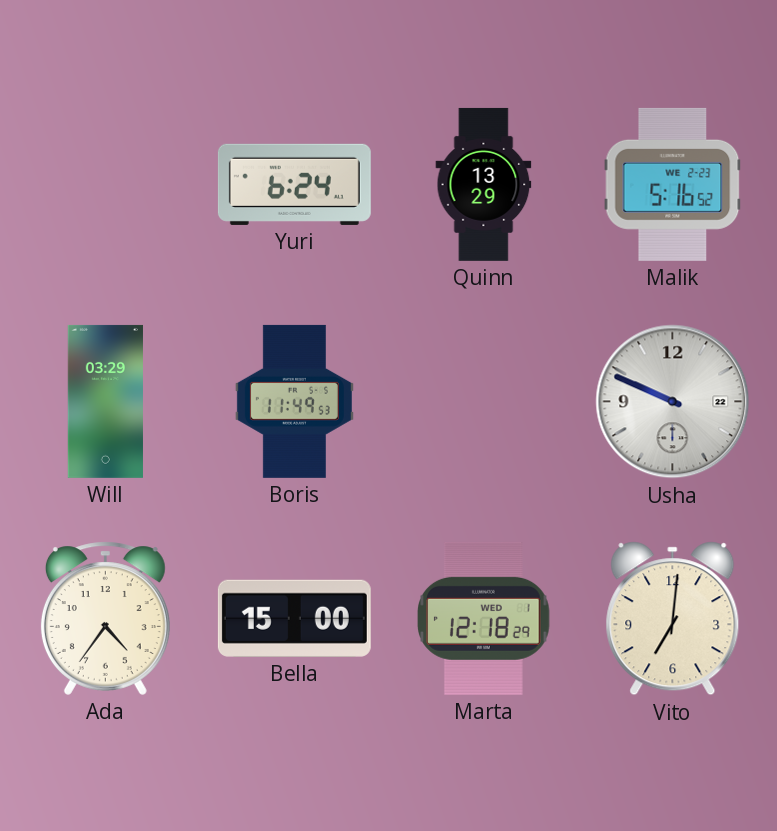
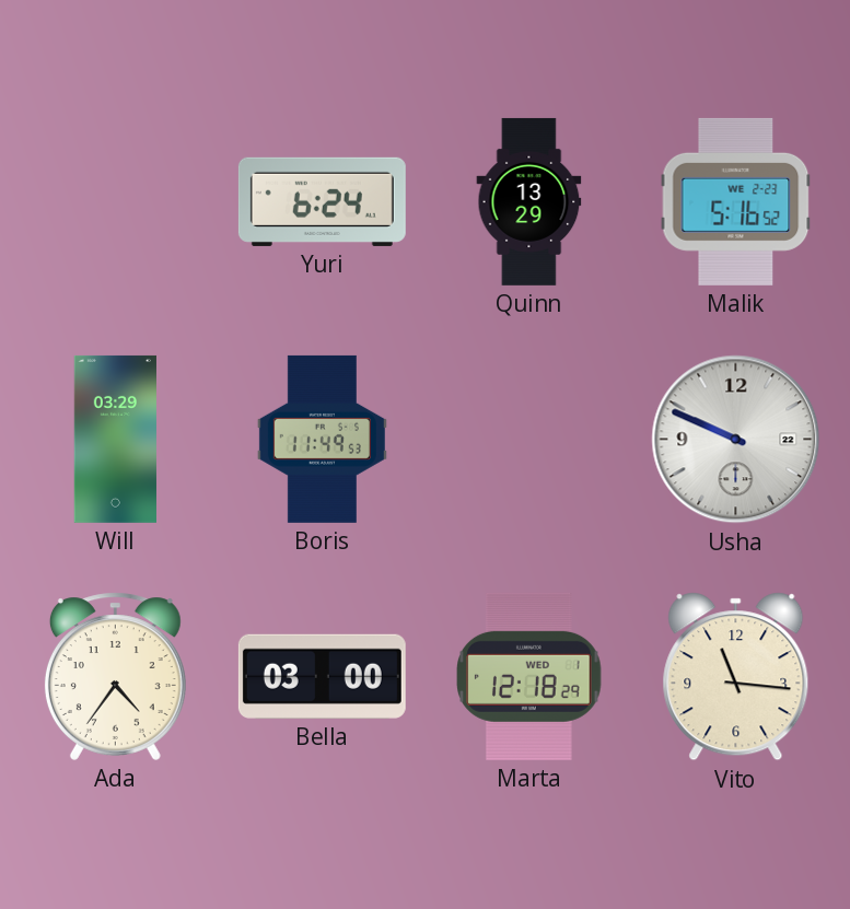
Bella: 15:00 -> 03:00 (322, 676)
Vito: 7:01 -> 11:16 (736, 677)
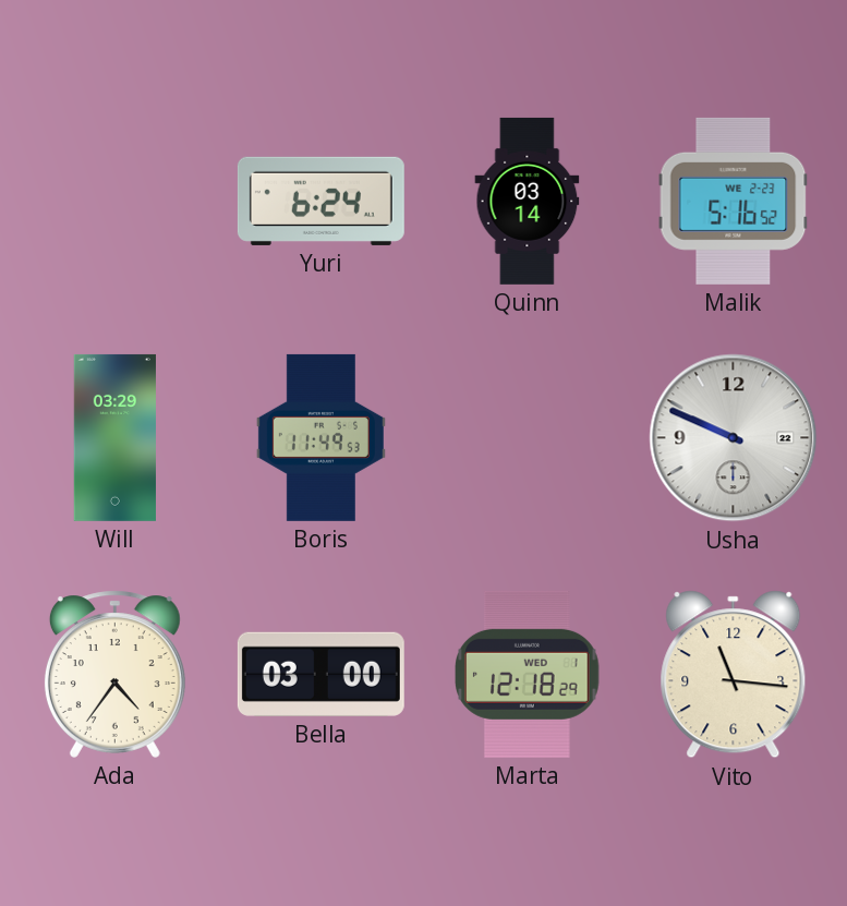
Quinn: 13:29 -> 03:14 (528, 201)
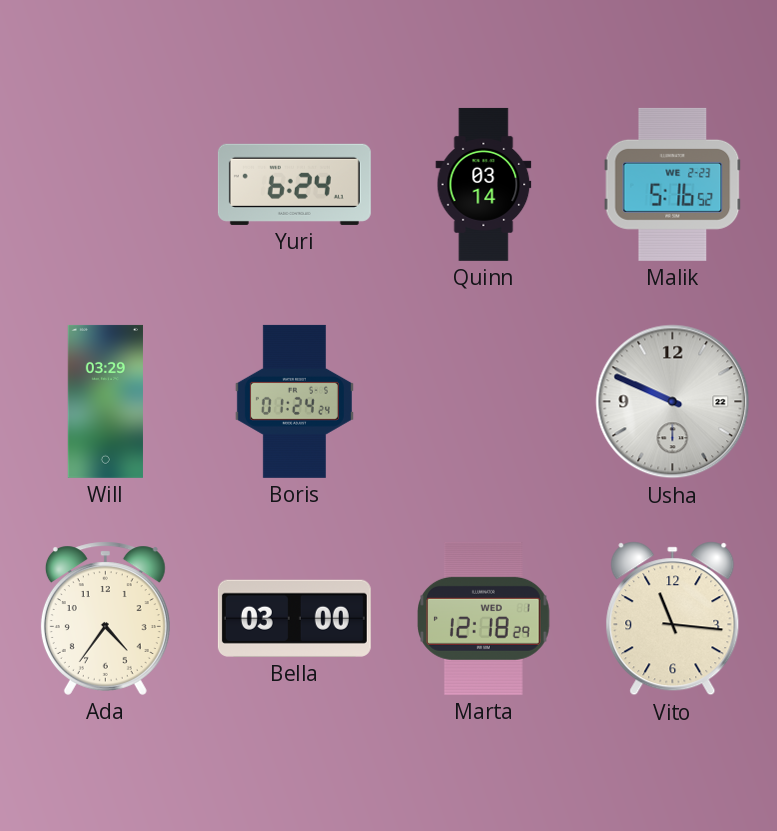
Boris: 11:49 -> 01:24 (294, 401)
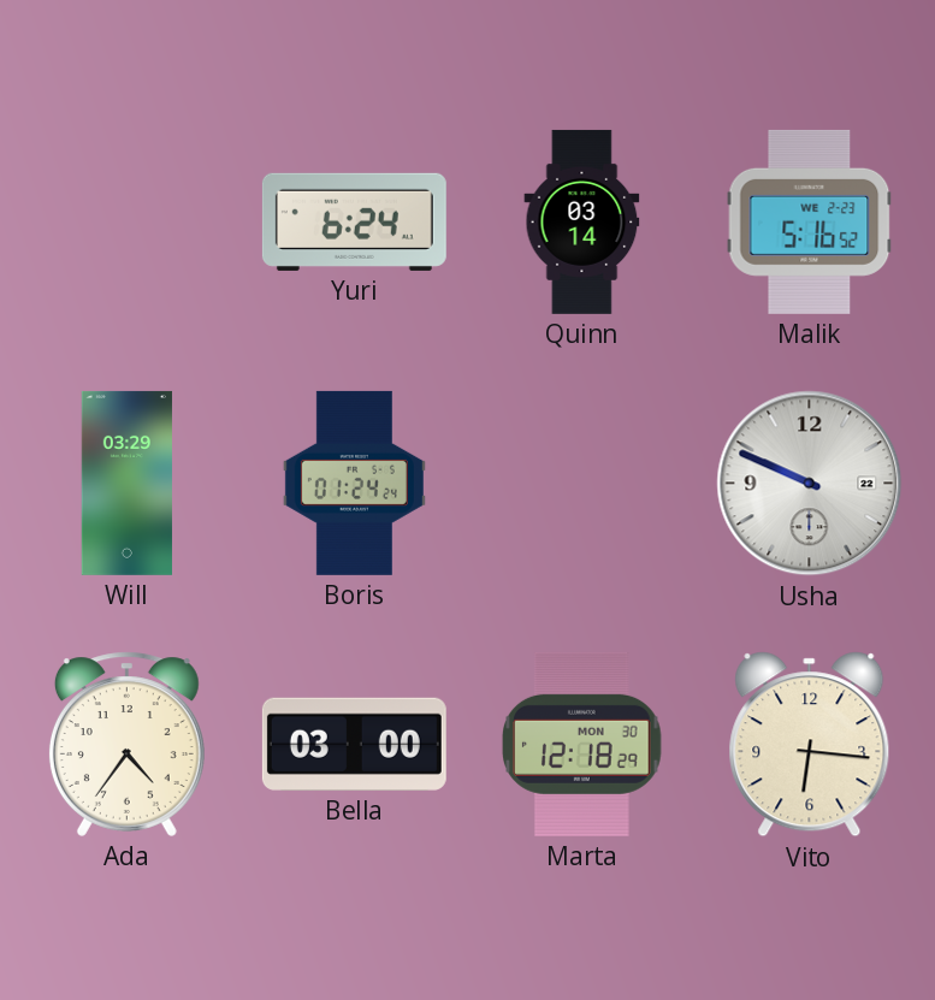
Marta date: WED 1 -> MON 30 (582, 744)
Vito: 11:16 -> 6:16 (810, 745)
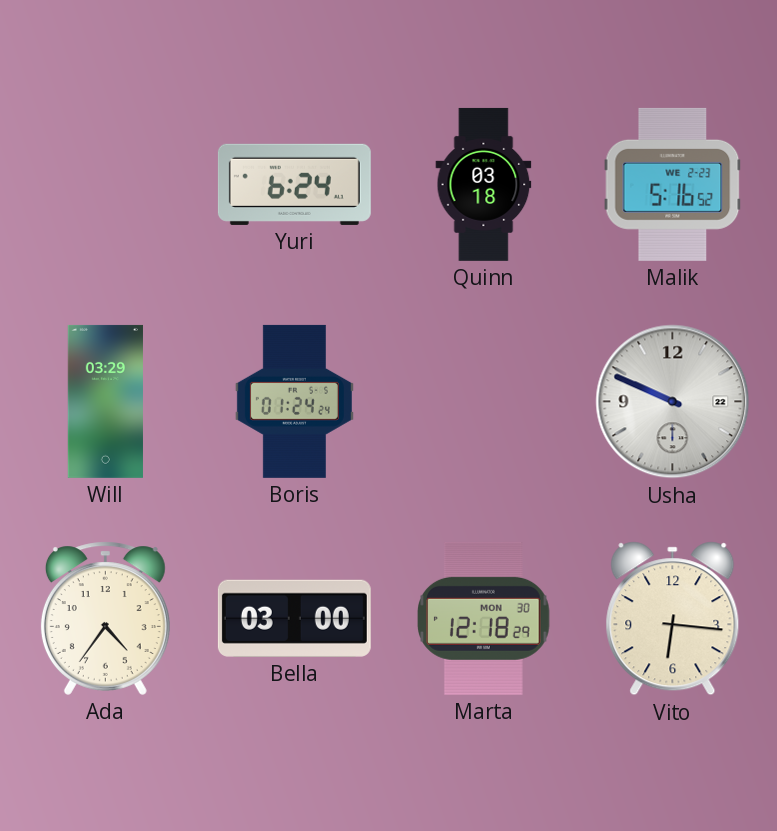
Quinn: 03:14 -> 03:18 (484, 184)
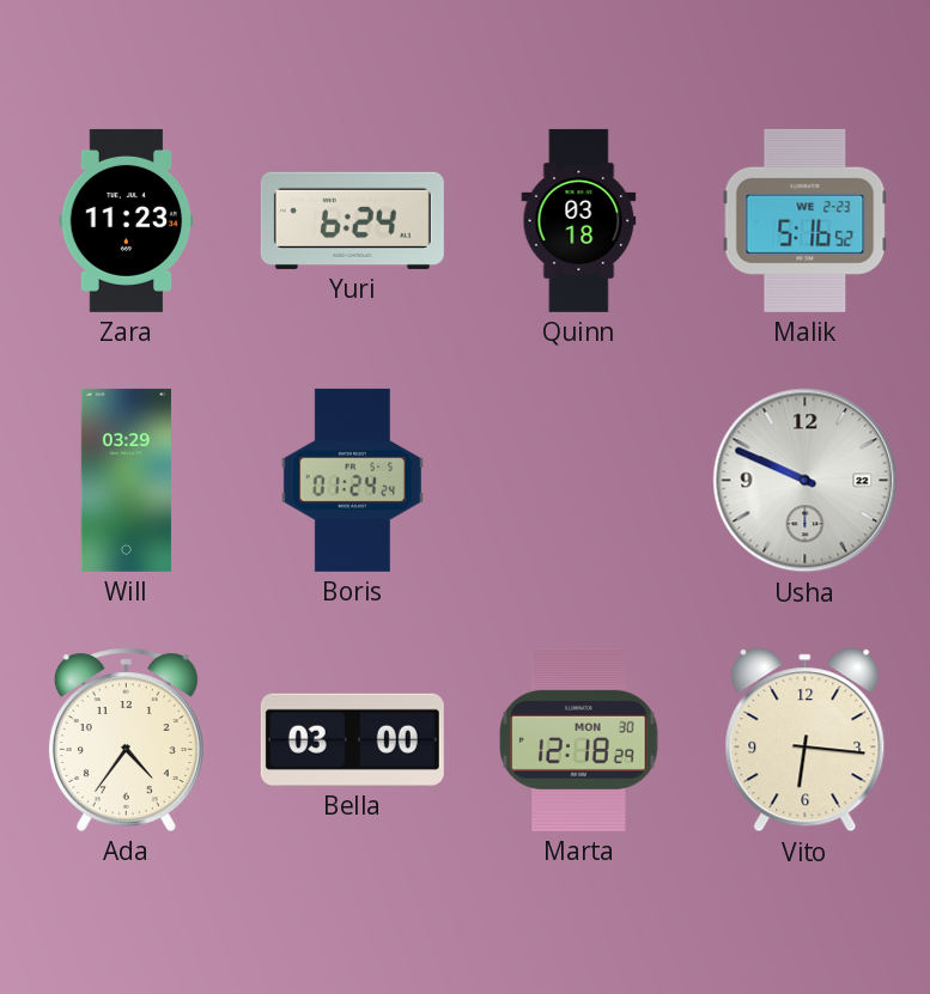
Zara: none -> 11:23 (127, 220)
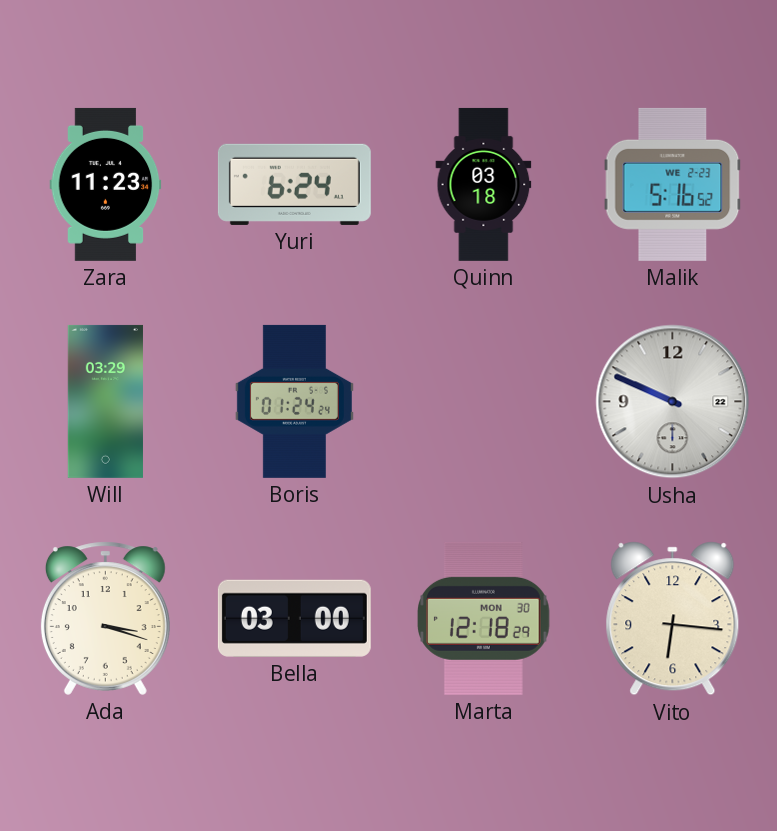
Ada: 4:36 -> 3:18 (105, 618)
